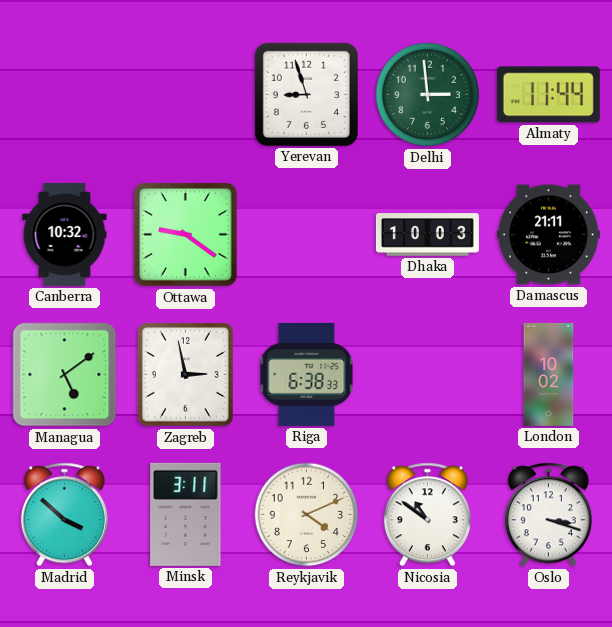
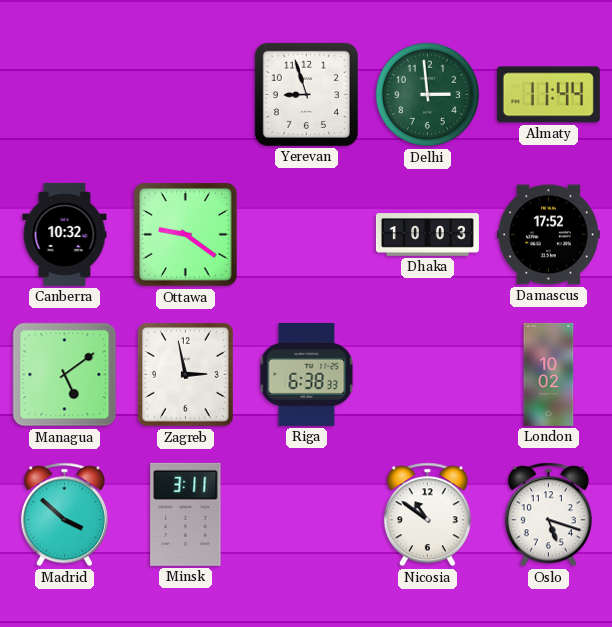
Damascus: 21:11 -> 17:52 (548, 235)
Reykjavik: 4:11 -> none (307, 515)
Oslo: 3:18 -> 5:18 (548, 515)
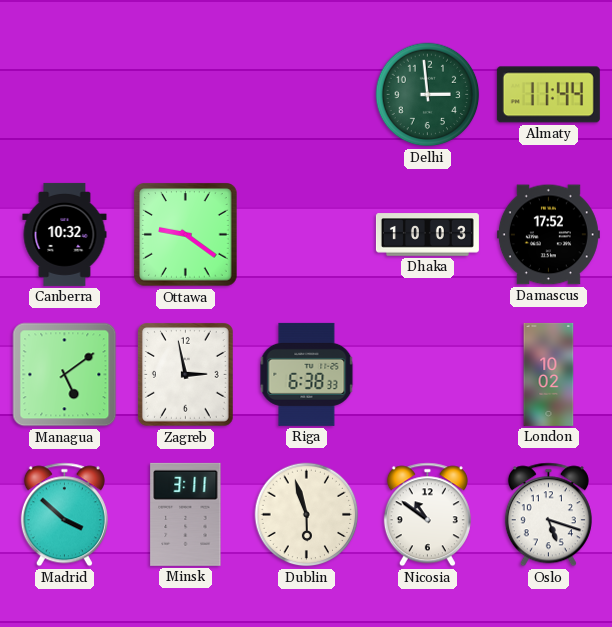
Yerevan: 8:57 -> none (306, 94)
Dublin: none -> 5:57 (307, 515)
